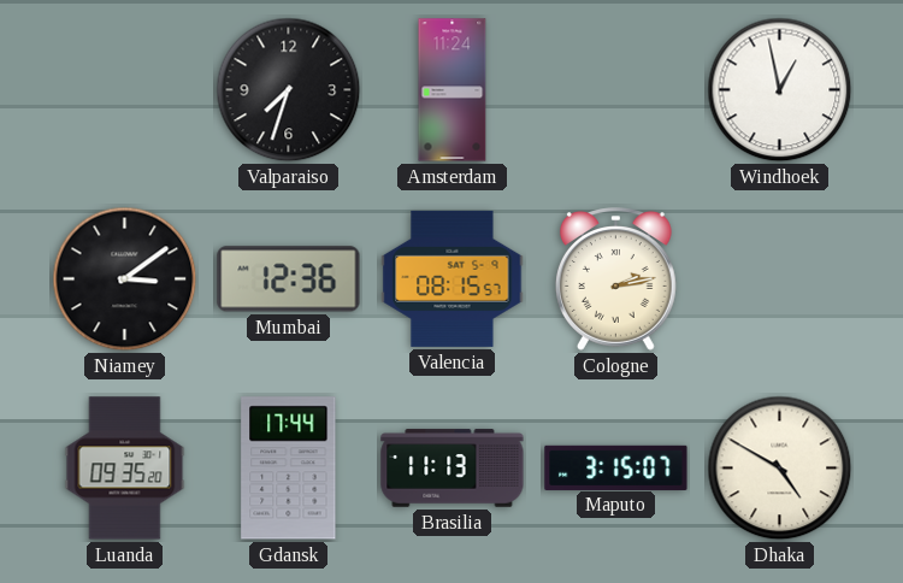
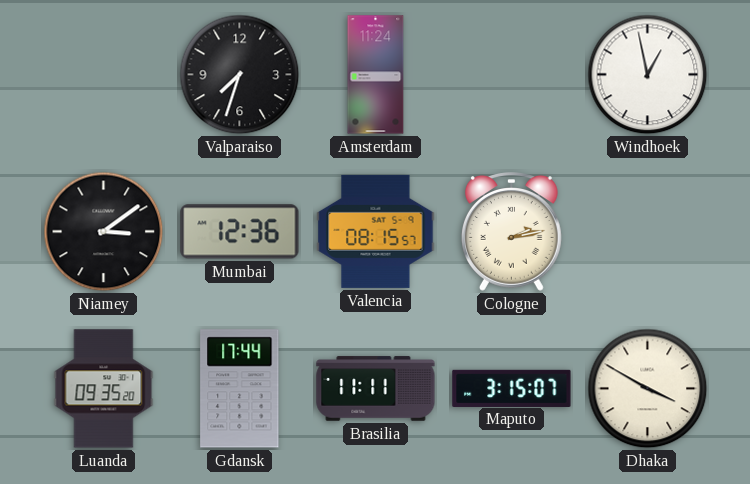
Brasilia: 11:13 -> 11:11 (376, 389)
Dhaka: 4:50 -> 3:50 (648, 389)
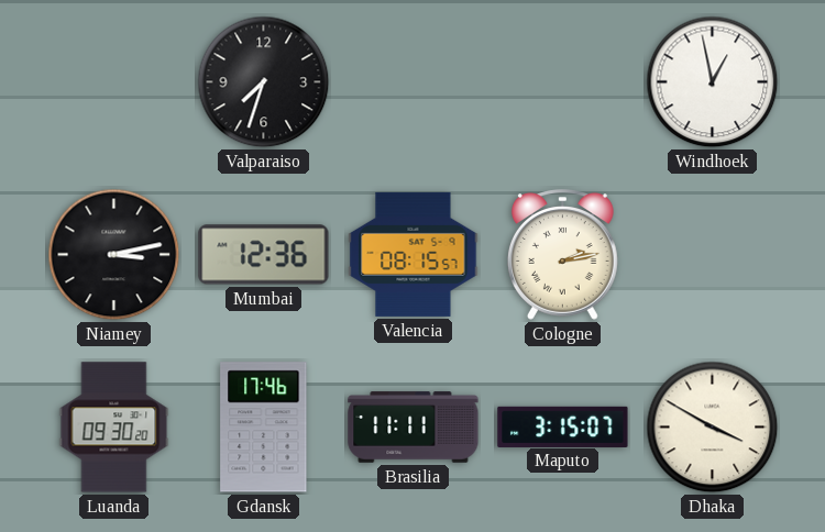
Amsterdam: 11:24 -> none (376, 75)
Niamey: 3:09 -> 3:13 (114, 255)
Luanda: 09:35 -> 09:30 (114, 428)
Gdansk: 17:44 -> 17:46 (264, 428)
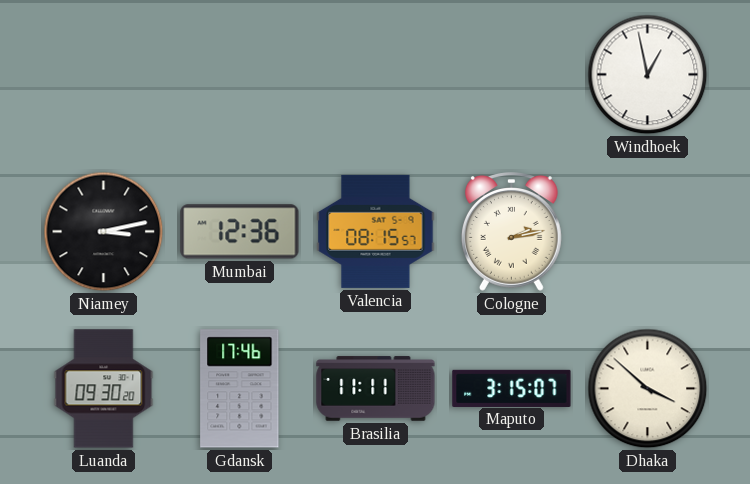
Valparaiso: 7:33 -> none (264, 82)
Dhaka: 3:50 -> 3:52 (648, 389)
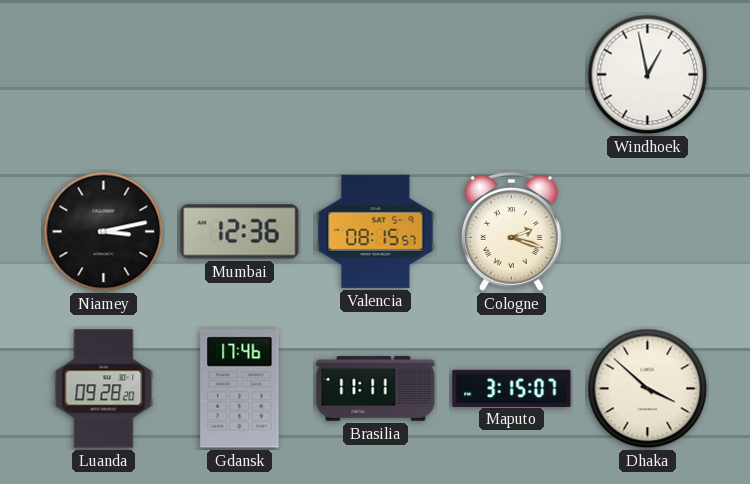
Cologne: 2:13 -> 2:18 (511, 232)
Luanda: 09:30 -> 09:28 (104, 389)
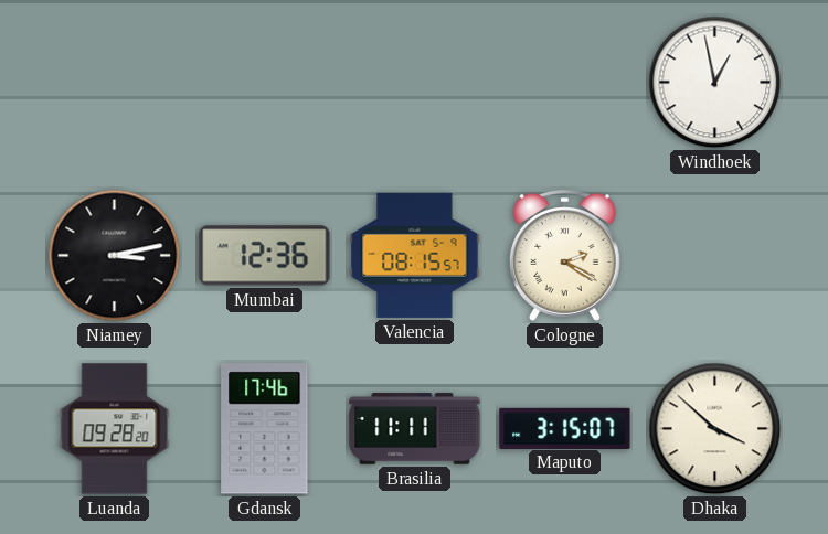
Cologne: 2:18 -> 2:20 (564, 256)
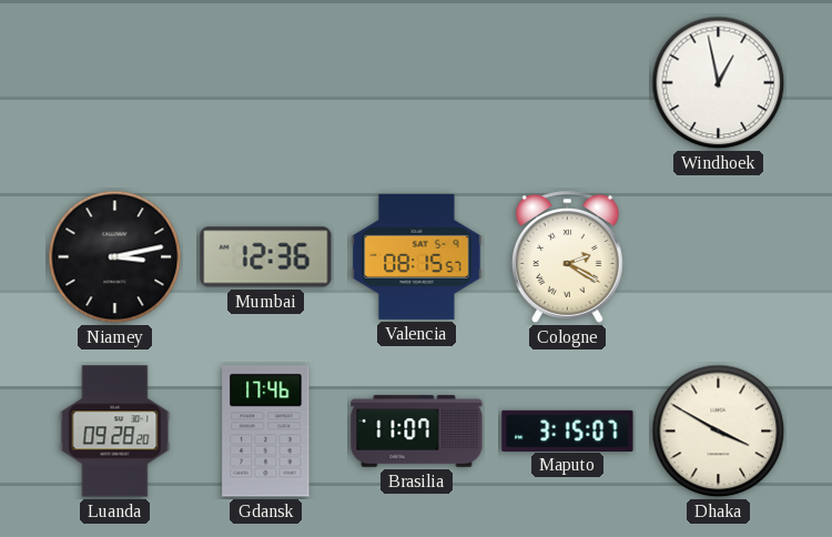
Brasilia: 11:11 -> 11:07 (417, 432)
Dhaka: 3:52 -> 3:50 (719, 432)
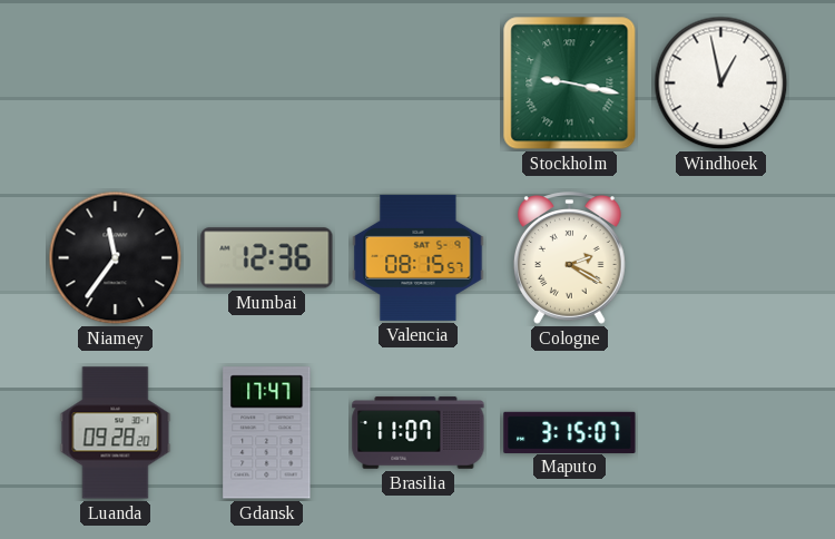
Stockholm: none -> 9:17 (570, 84)
Niamey: 3:13 -> 11:36 (116, 258)
Gdansk: 17:46 -> 17:47 (267, 433)
Dhaka: 3:50 -> none (719, 432)
